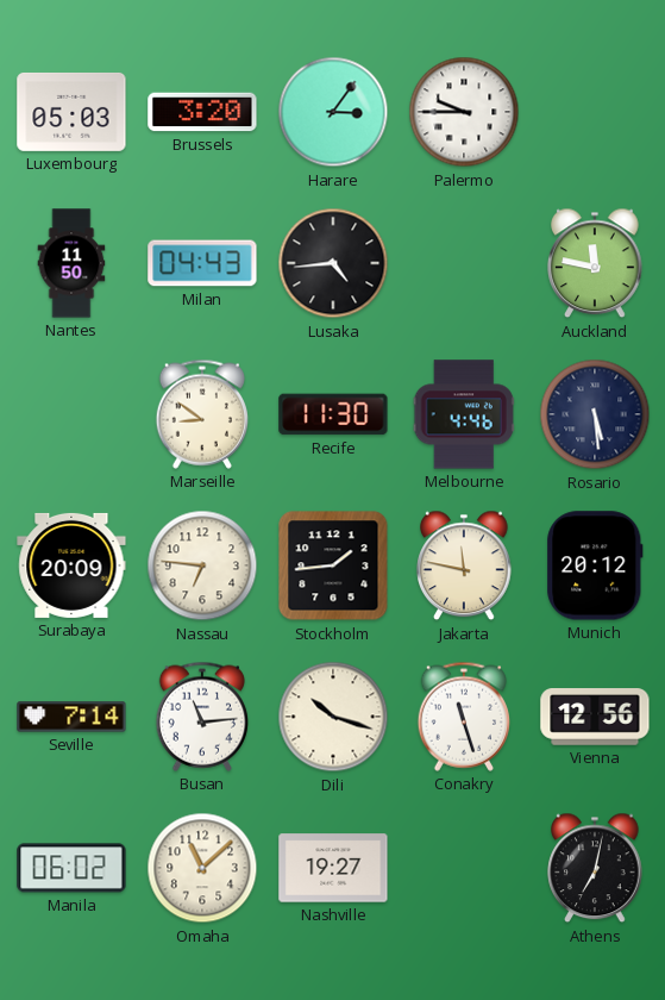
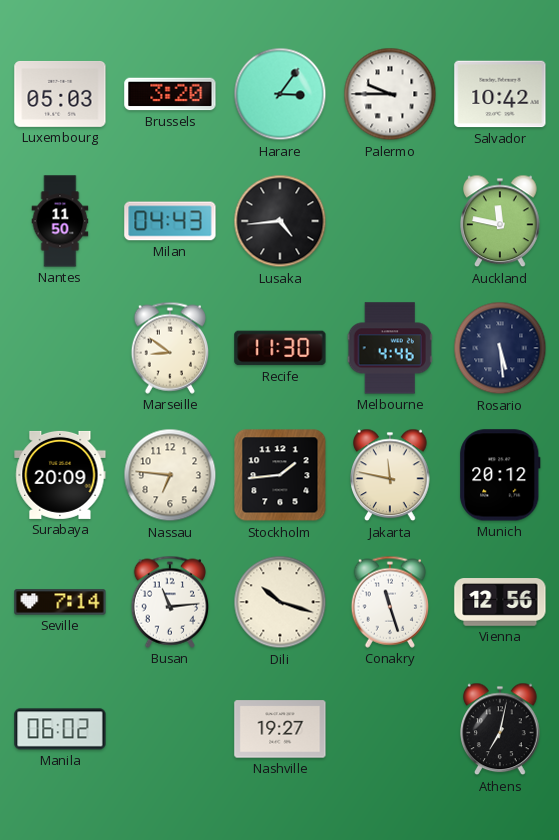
Salvador: none -> 10:42 (500, 94)
Omaha: 11:08 -> none (202, 868)
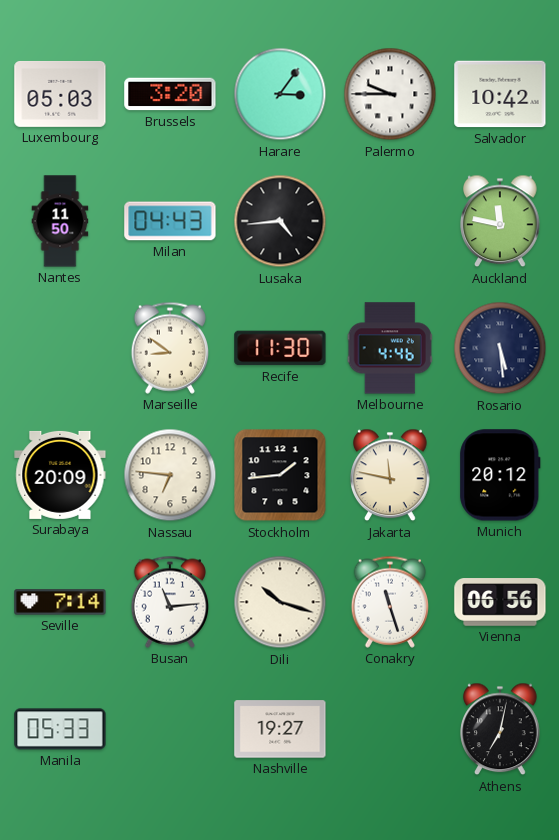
Vienna: 12:56 -> 06:56 (500, 602)
Manila: 06:02 -> 05:33 (60, 729)
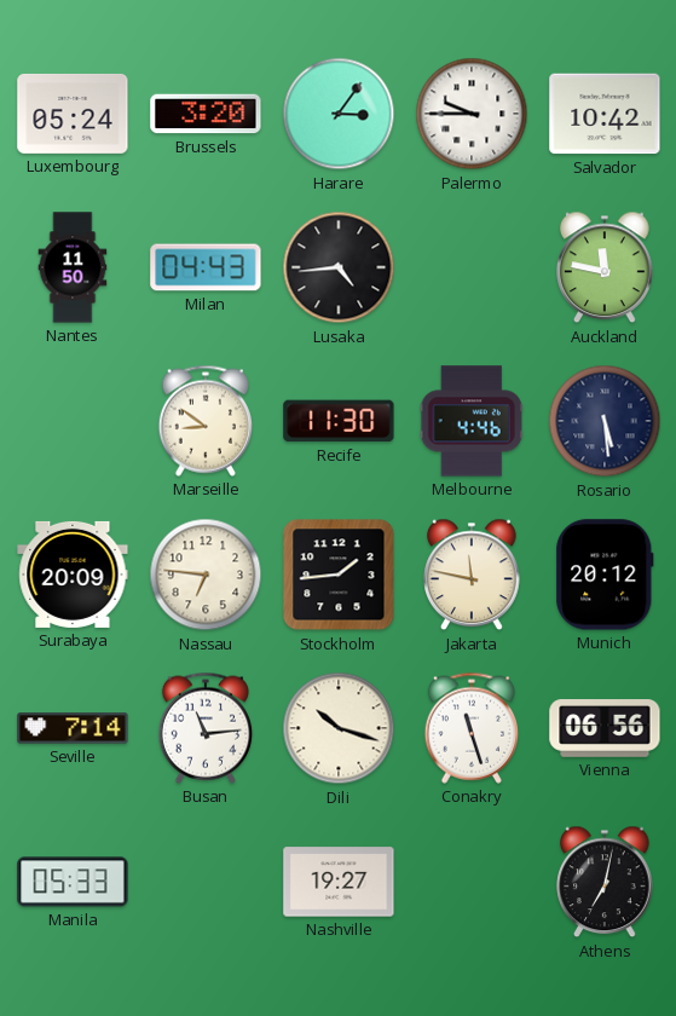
Luxembourg: 05:03 -> 05:24 (73, 114)
